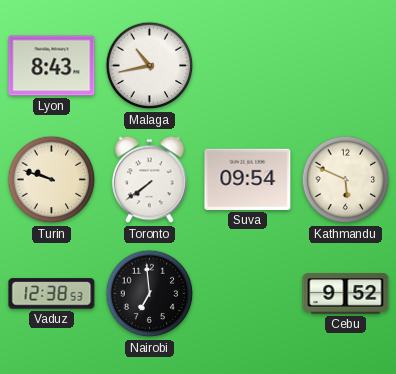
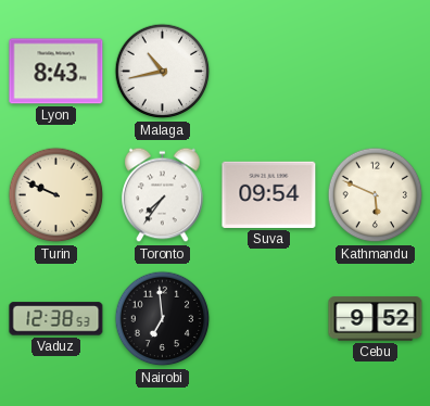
Turin: 9:48 -> 9:49 (56, 195)
Toronto: 7:39 -> 7:36 (163, 195)
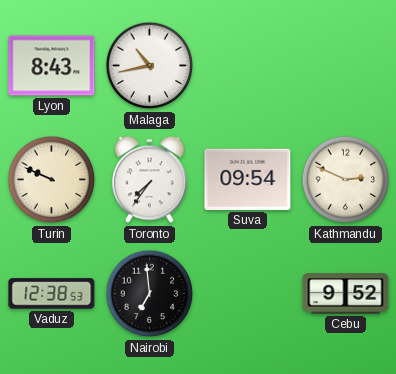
Kathmandu: 5:49 -> 2:49 (346, 180)
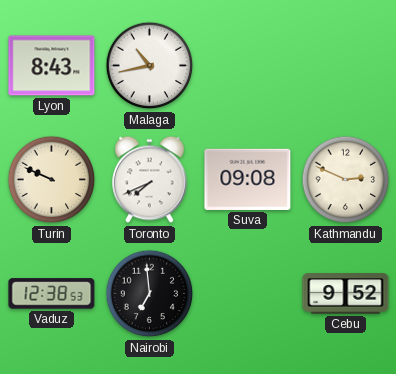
Toronto: 7:36 -> 7:41 (150, 180)
Suva: 09:54 -> 09:08 (248, 179)
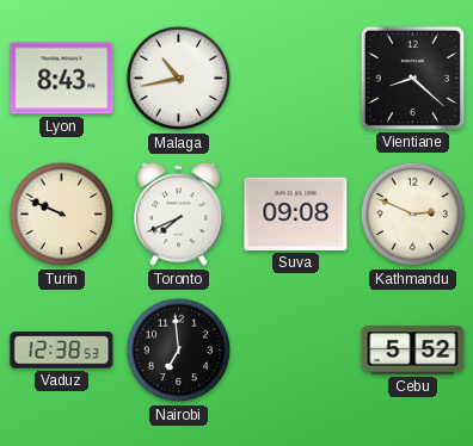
Vientiane: none -> 8:22 (412, 78)
Cebu: 9:52 -> 5:52 (413, 351)
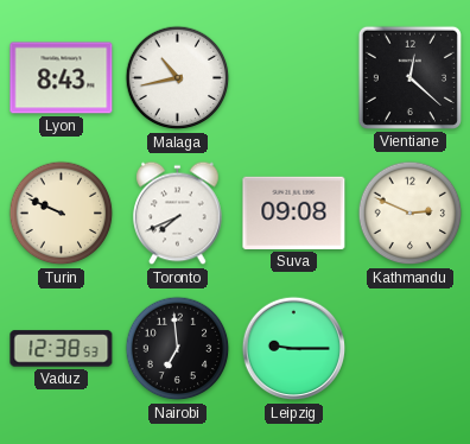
Vientiane: 8:22 -> 12:22 (409, 77)
Leipzig: none -> 9:15 (294, 349)
Cebu: 5:52 -> none (413, 351)
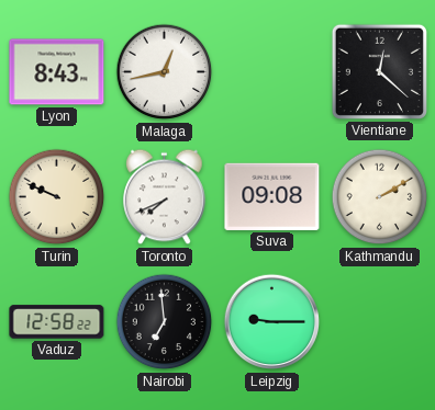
Malaga: 10:43 -> 12:43 (165, 72)
Kathmandu: 2:49 -> 2:10 (380, 197)
Vaduz: 12:38 -> 12:58 (57, 322)
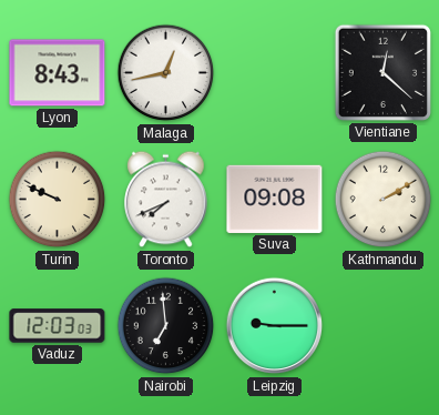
Vaduz: 12:58 -> 12:03 (58, 326)
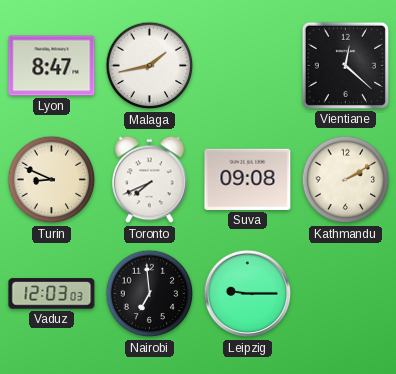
Lyon: 8:43 -> 8:47 (52, 66)
Malaga: 12:43 -> 1:43 (150, 66)
Turin: 9:49 -> 8:49 (52, 180)
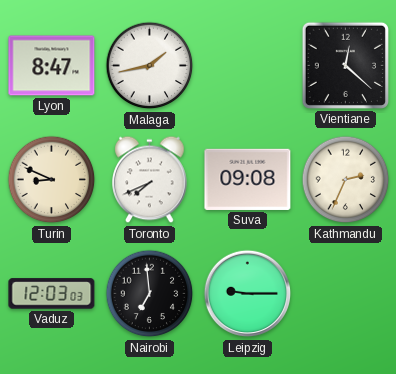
Kathmandu: 2:10 -> 2:34 (346, 180)
